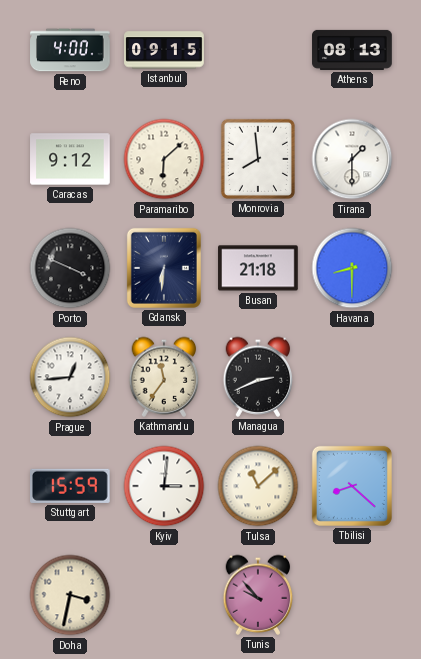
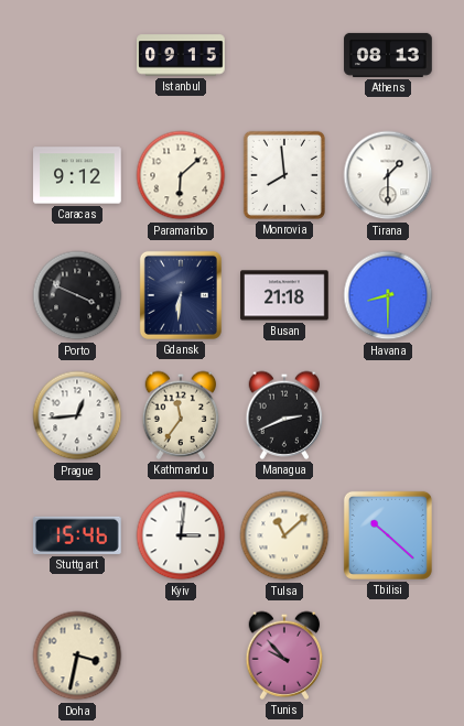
Reno: 4:00 -> none (70, 50)
Stuttgart: 15:59 -> 15:46 (78, 535)
Tbilisi: 8:22 -> 10:22 (388, 535)
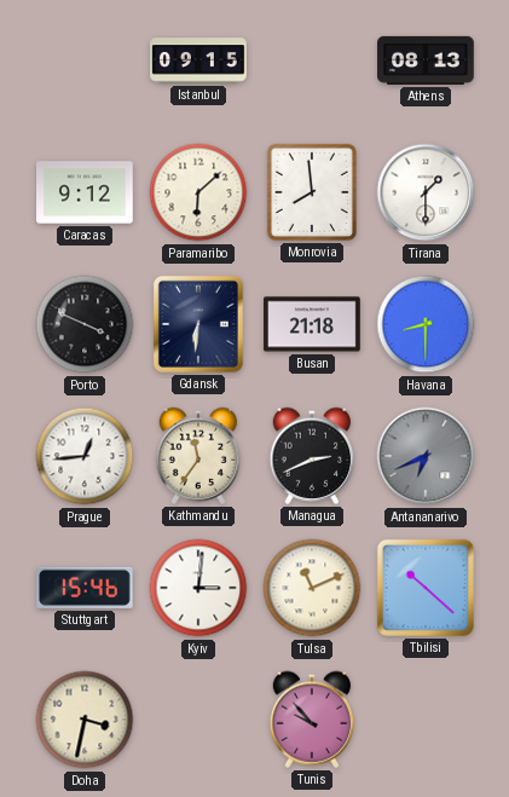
Antananarivo: none -> 6:41 (426, 456)
Tulsa: 11:08 -> 11:11 (312, 588)
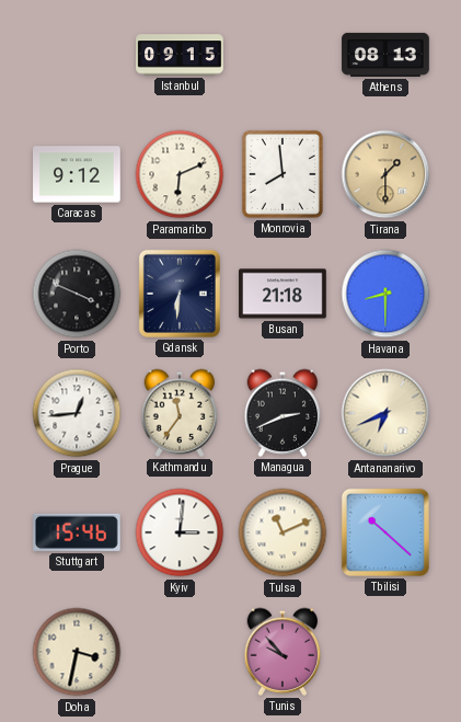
Paramaribo: 6:08 -> 6:11 (180, 174)
Tirana dial: white -> champagne (385, 174)
Antananarivo dial: grey -> cream (385, 413)
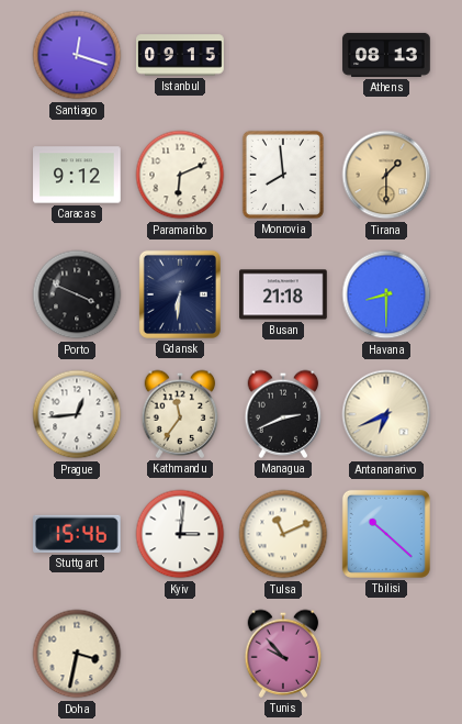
Santiago: none -> 12:18 (77, 55)
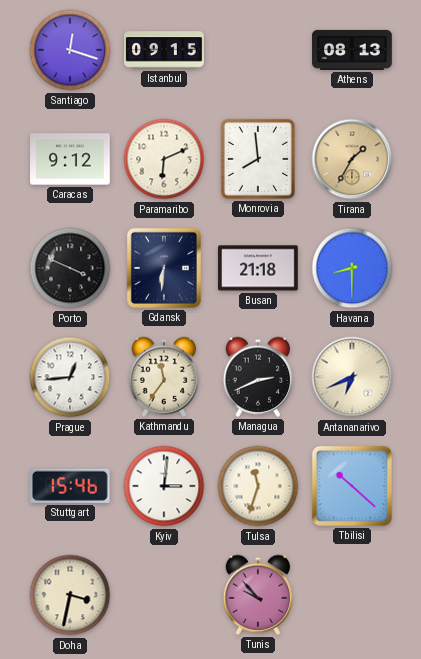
Tirana: 1:30 -> 1:35 (352, 159)
Tulsa: 11:11 -> 11:33 (258, 486)
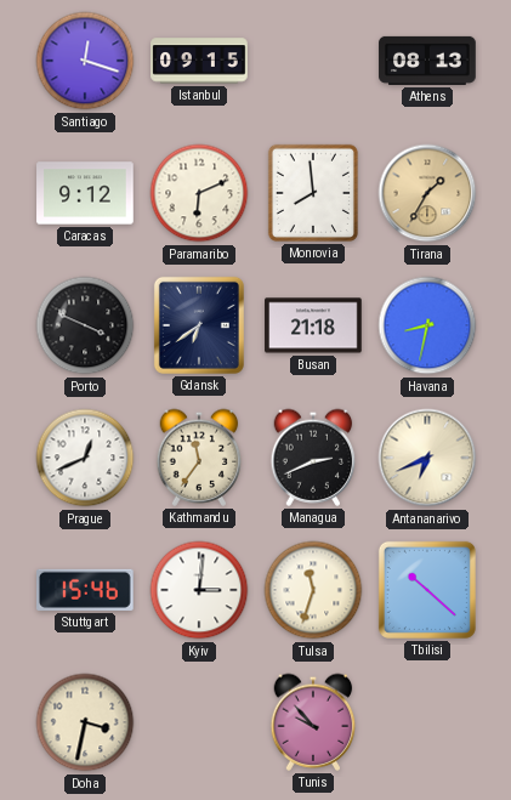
Gdansk: 6:31 -> 6:39 (199, 325)
Havana: 8:30 -> 8:32 (427, 325)
Prague: 12:44 -> 12:41 (85, 458)
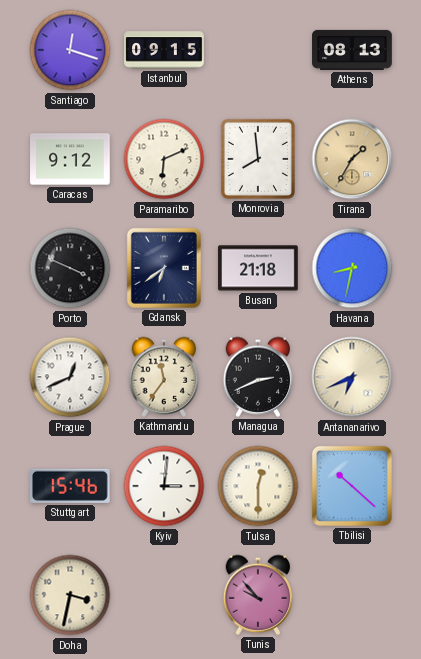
Tulsa: 11:33 -> 12:30 (258, 486)
